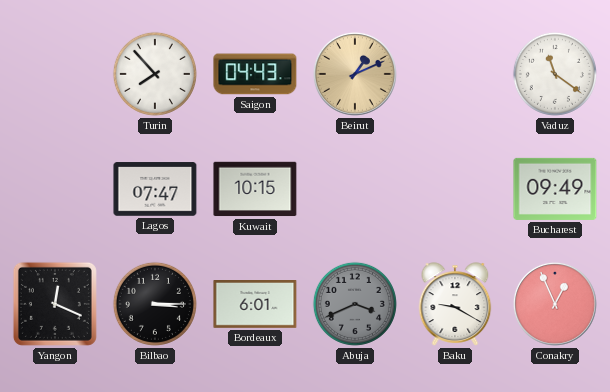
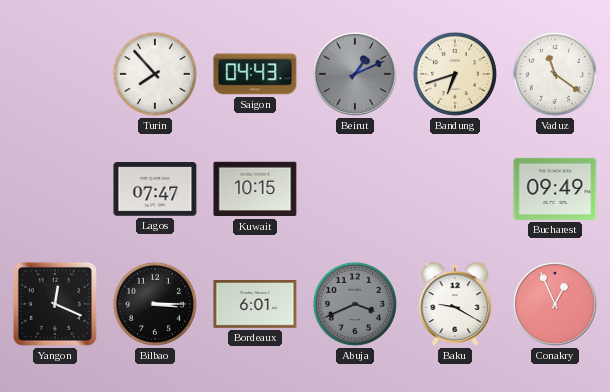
Beirut dial: champagne -> grey (355, 74)
Bandung: none -> 6:42 (455, 74)
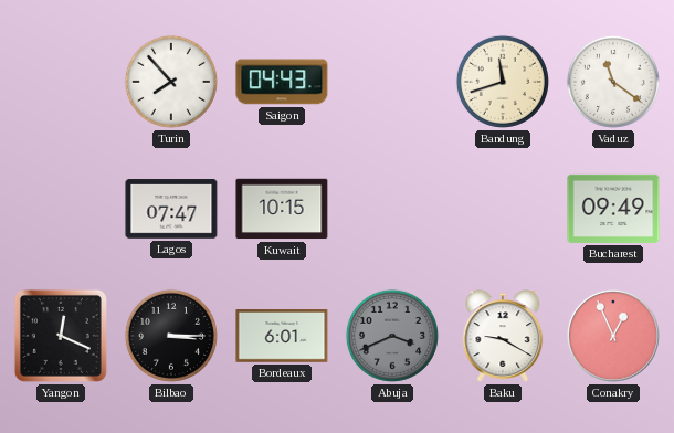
Beirut: 1:11 -> none (355, 74)
Bandung: 6:42 -> 11:42 (503, 82)
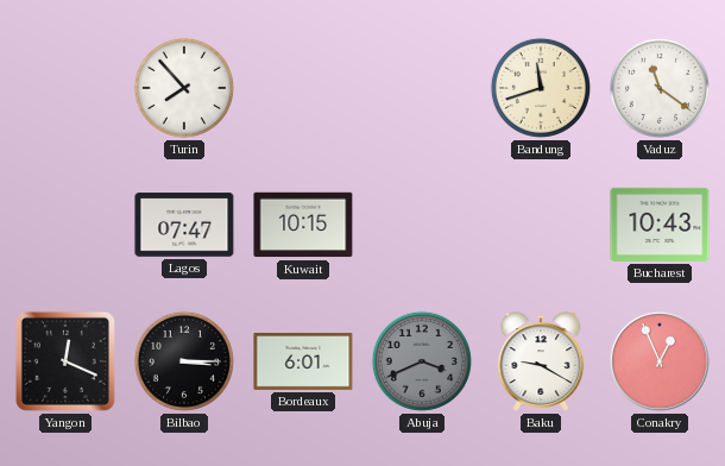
Saigon: 04:43 -> none (282, 82)
Bucharest: 09:49 -> 10:43 (660, 225)
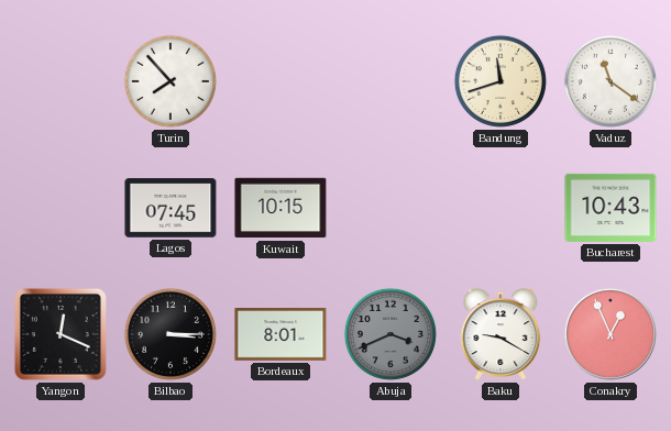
Lagos: 07:47 -> 07:45 (170, 208)
Bordeaux: 6:01 -> 8:01 (280, 335)
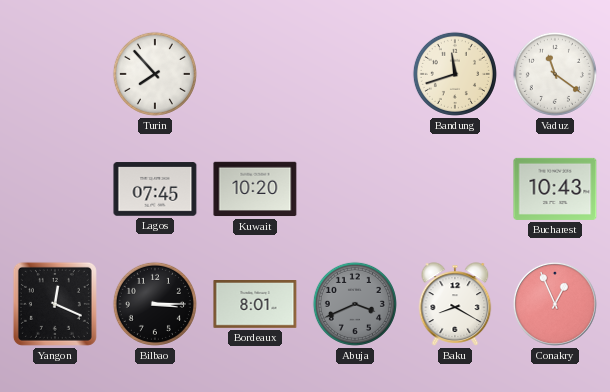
Kuwait: 10:15 -> 10:20 (255, 189)
Baku: 9:20 -> 8:20 (455, 304)
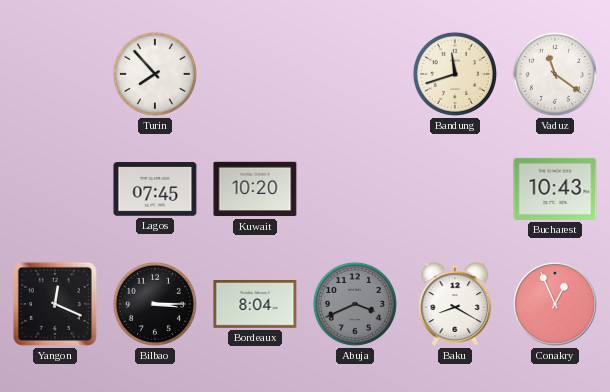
Bordeaux: 8:01 -> 8:04 (255, 305)
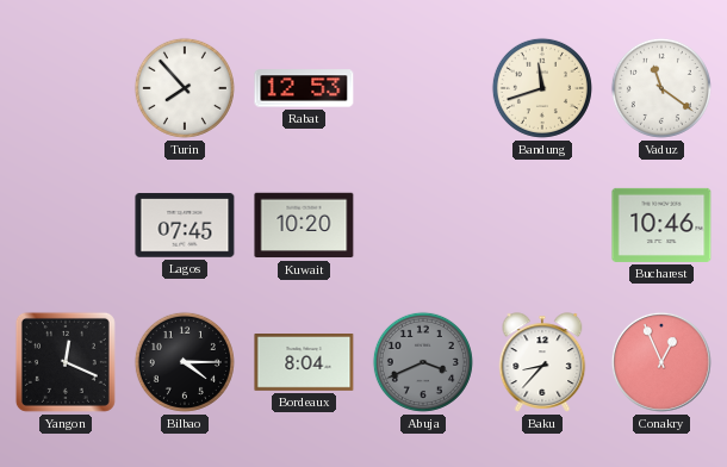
Rabat: none -> 12:53 (304, 88)
Bucharest: 10:43 -> 10:46 (661, 225)
Bilbao: 3:15 -> 4:15 (185, 362)
Baku: 8:20 -> 8:37 (542, 362)
